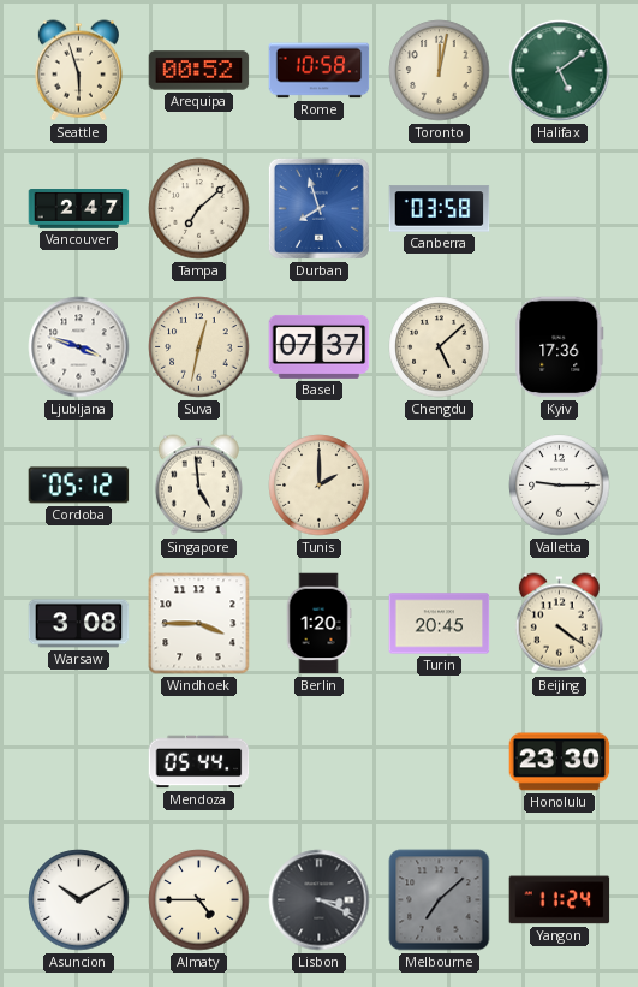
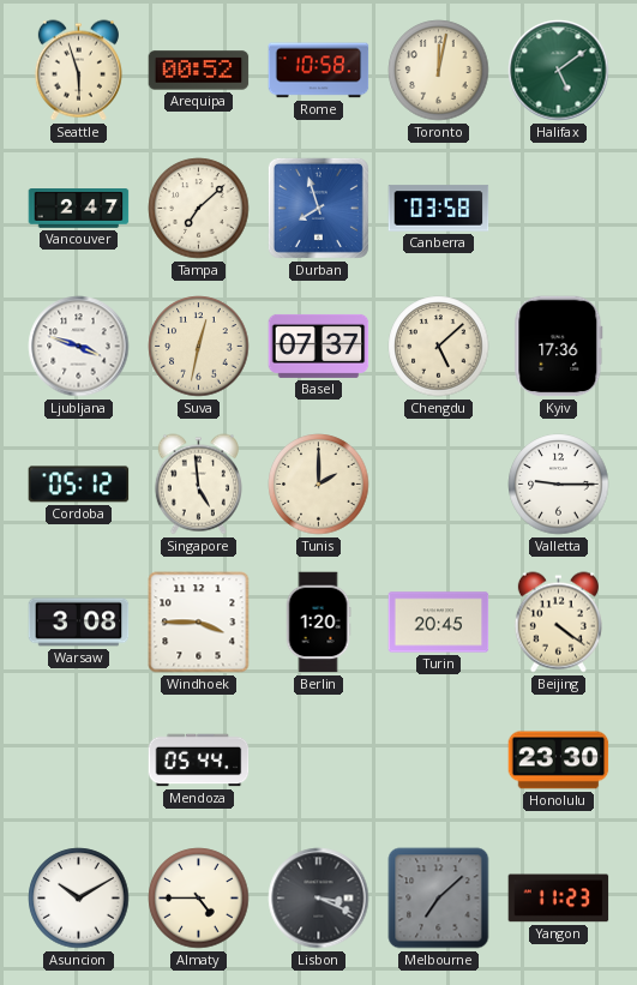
Yangon: 11:24 -> 11:23 (559, 899)
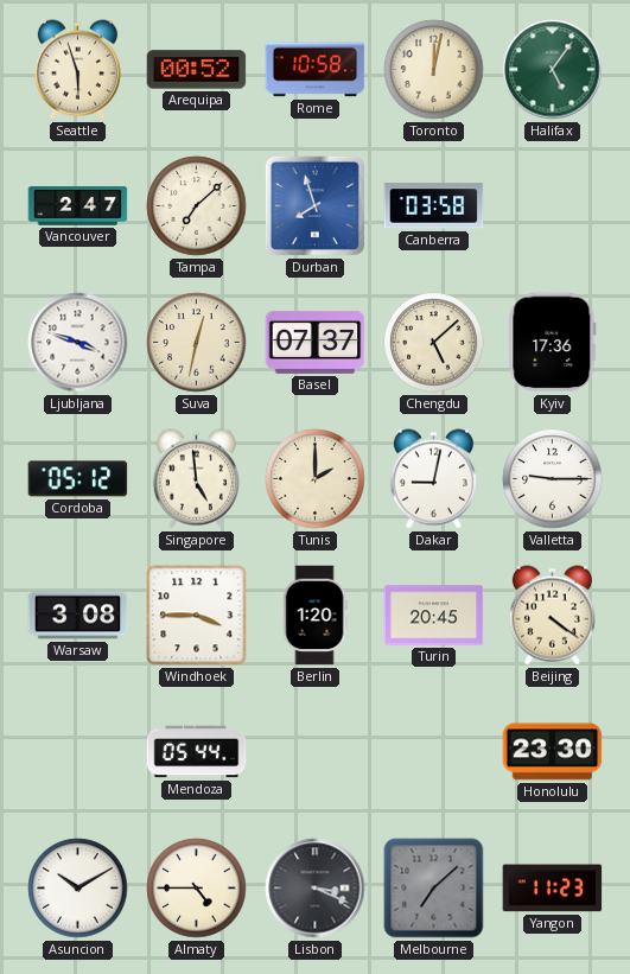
Halifax: 5:09 -> 5:06 (553, 70)
Dakar: none -> 9:02 (433, 479)
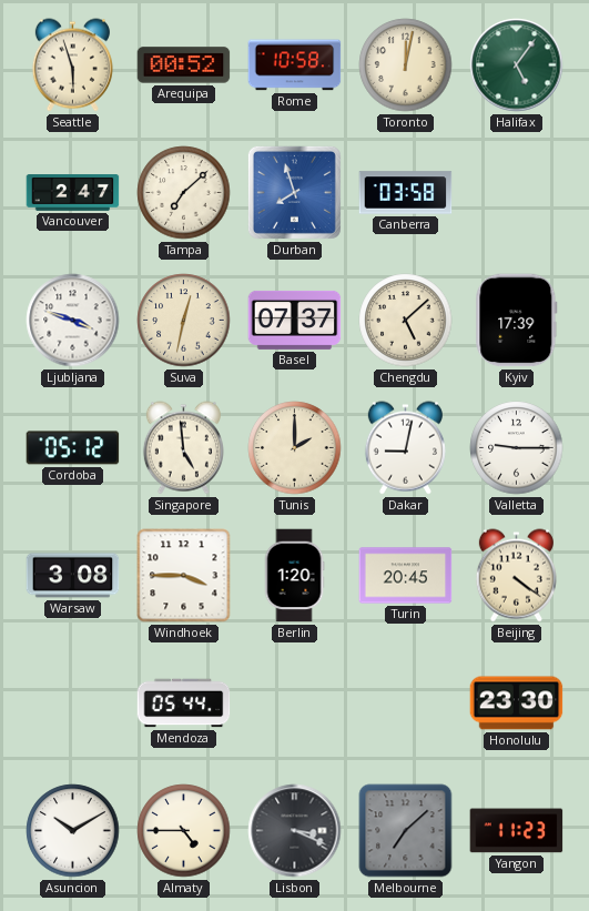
Kyiv: 17:36 -> 17:39 (517, 321)
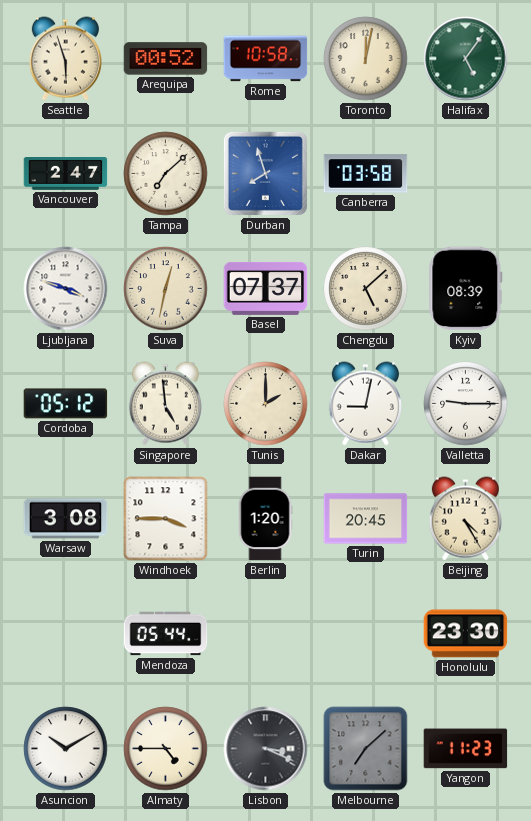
Kyiv: 17:39 -> 08:39 (466, 289)
Beijing: 4:21 -> 4:25 (465, 519)
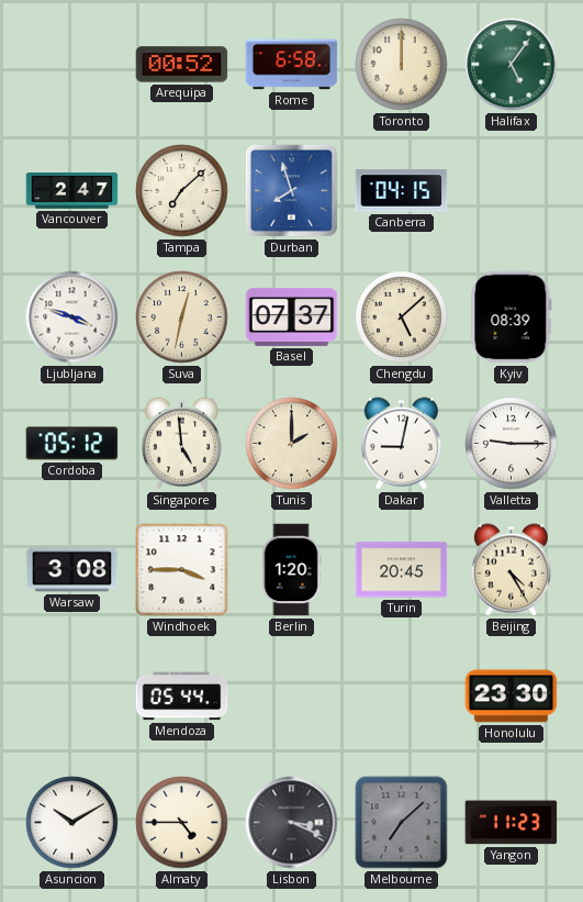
Seattle: 5:57 -> none (65, 59)
Rome: 10:58 -> 6:58 (292, 65)
Toronto: 12:02 -> 12:00 (402, 65)
Canberra: 03:58 -> 04:15 (402, 191)
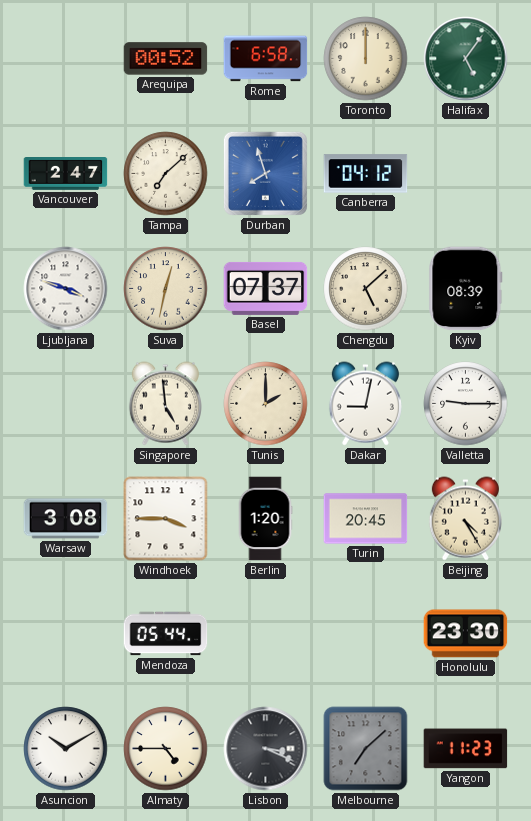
Canberra: 04:15 -> 04:12 (366, 174)
Cordoba: 05:12 -> none (72, 444)
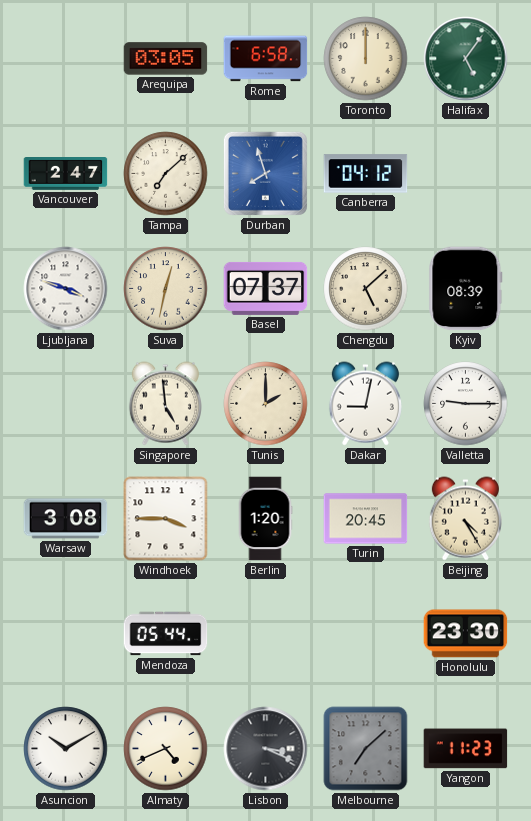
Arequipa: 00:52 -> 03:05 (166, 59)
Almaty: 4:45 -> 4:41 (166, 749)
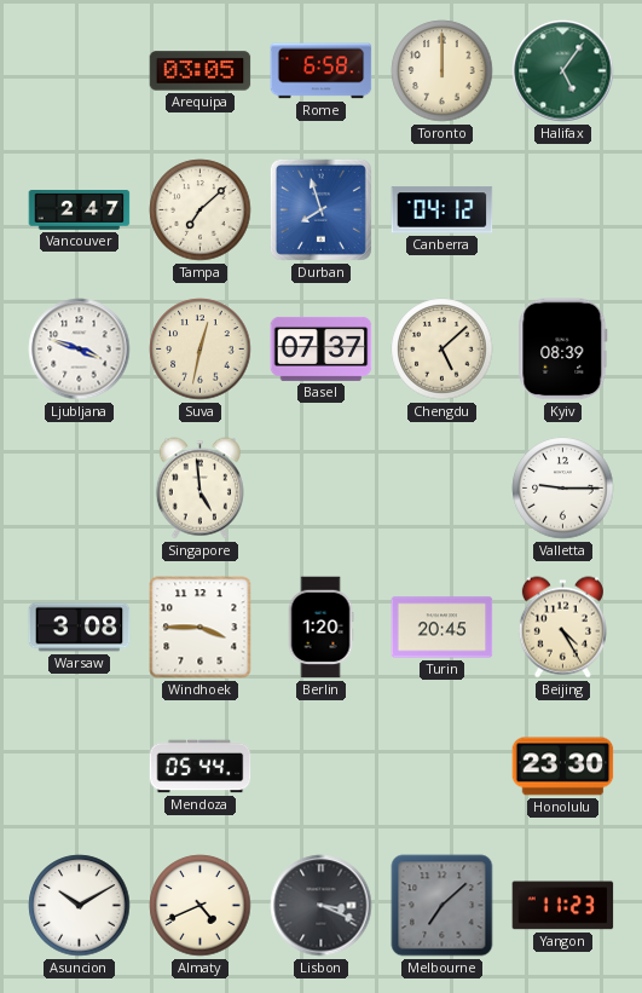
Tunis: 2:00 -> none (266, 404)
Dakar: 9:02 -> none (365, 404)
